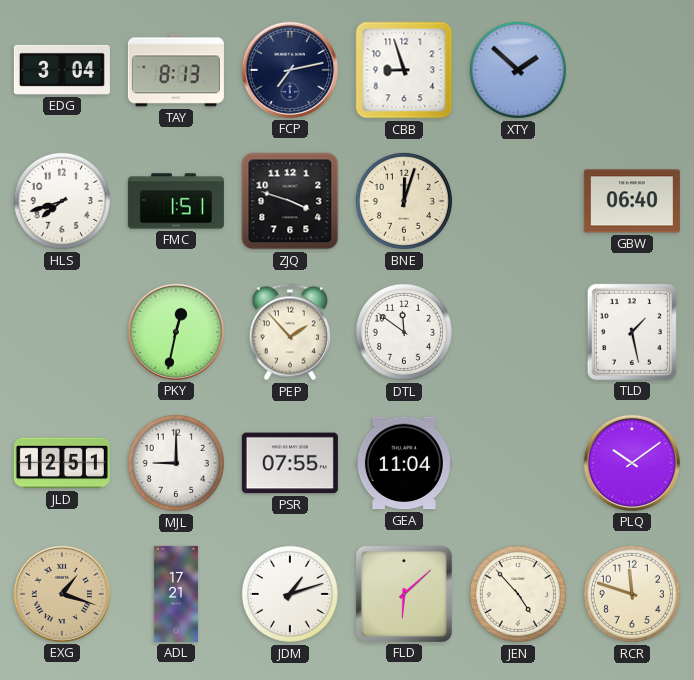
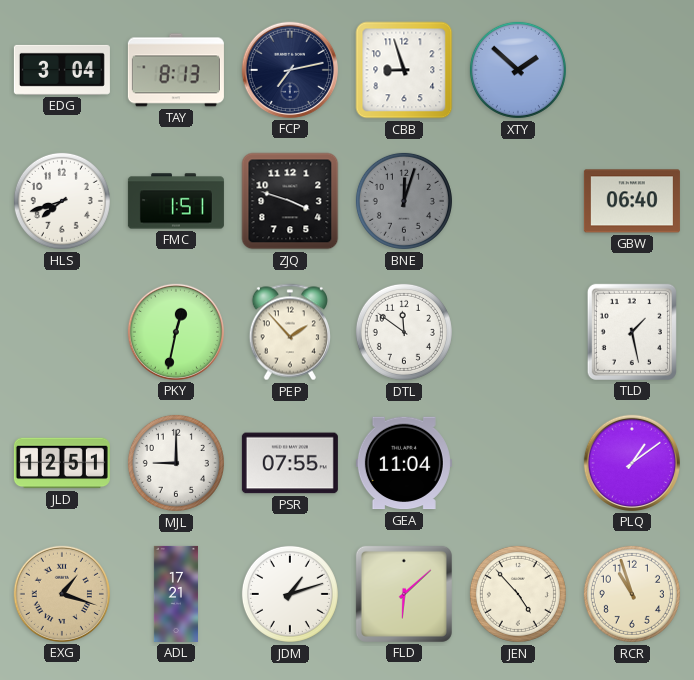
BNE dial: cream -> grey (404, 201)
PLQ: 10:09 -> 1:09 (632, 463)
RCR: 11:48 -> 10:57 (632, 594)
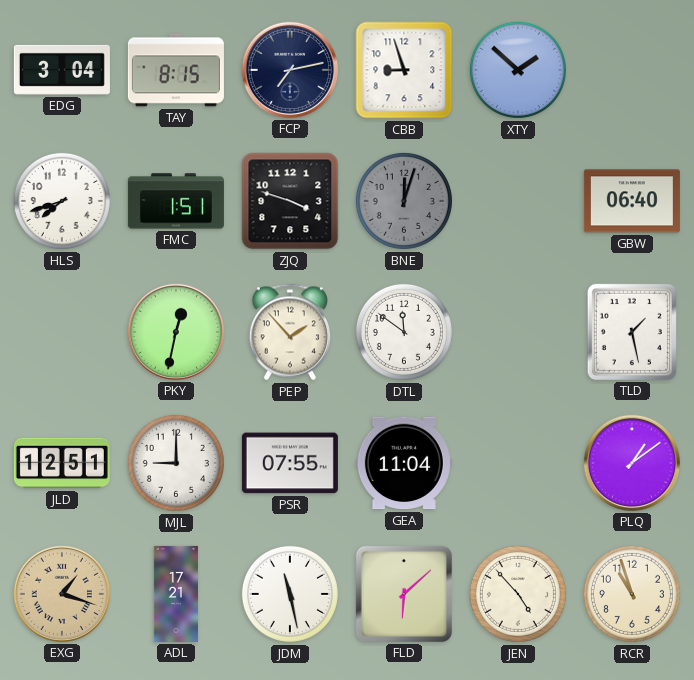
TAY: 8:13 -> 8:15 (176, 70)
JDM: 1:12 -> 11:28 (290, 594)
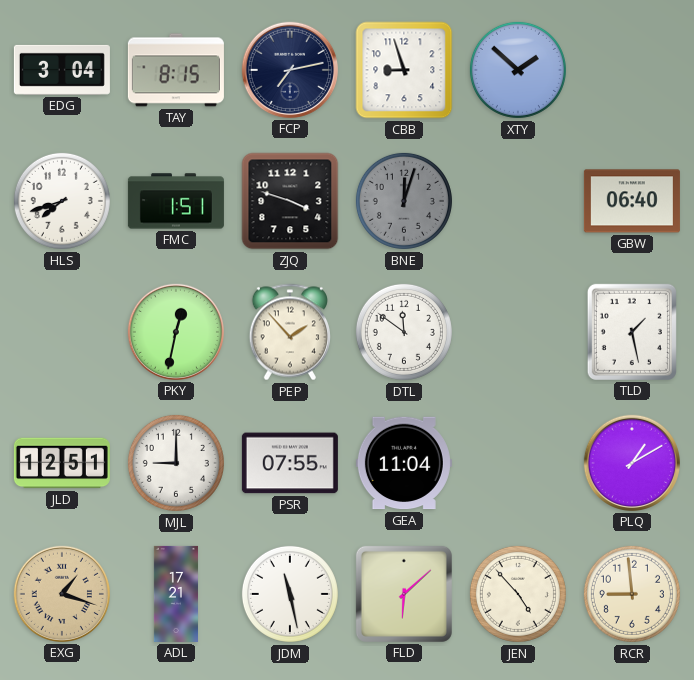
PLQ: 1:09 -> 1:10 (632, 463)
RCR: 10:57 -> 8:59 (632, 594)
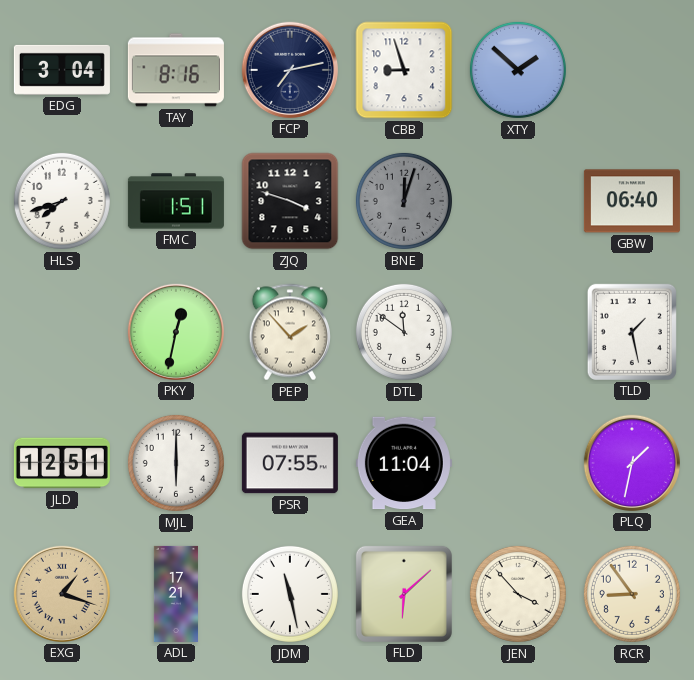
TAY: 8:15 -> 8:16 (176, 70)
MJL: 9:00 -> 6:00 (176, 463)
PLQ: 1:10 -> 1:32 (632, 463)
JEN: 4:53 -> 3:53 (518, 594)
RCR: 8:59 -> 8:54 (632, 594)
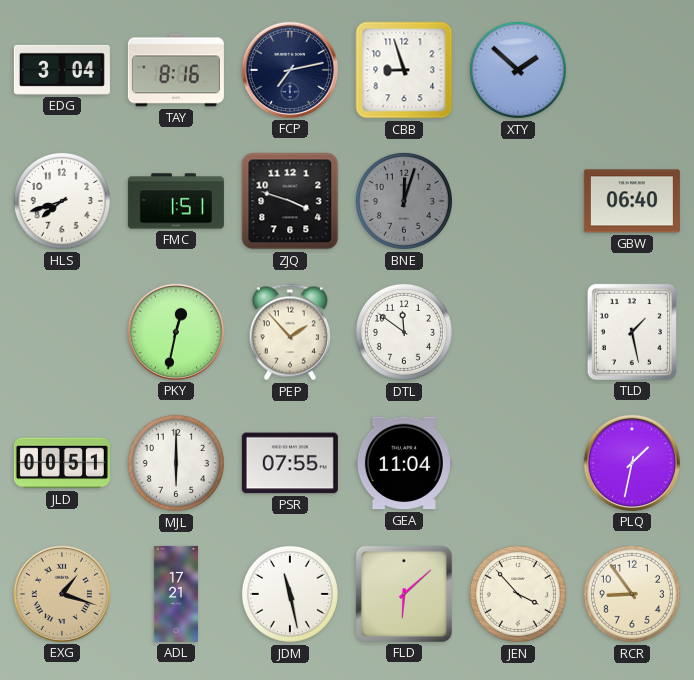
JLD: 12:51 -> 00:51 (62, 463)
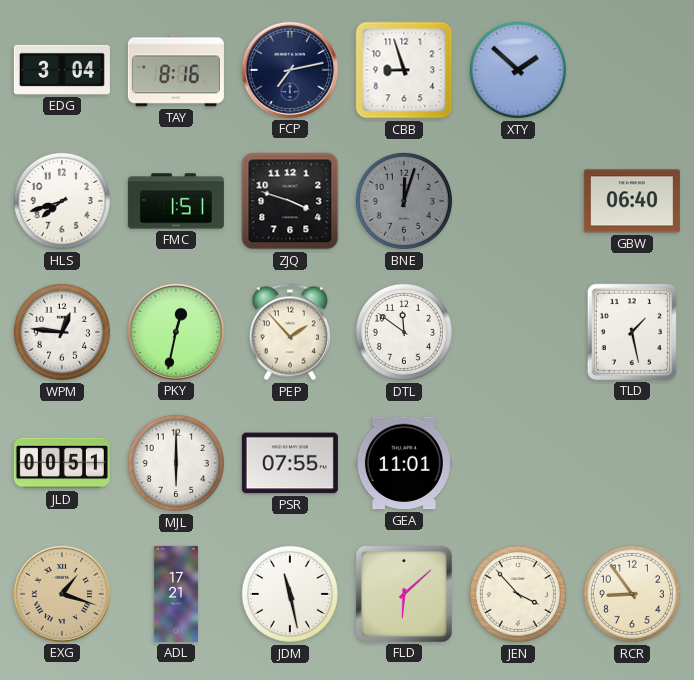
WPM: none -> 12:46 (62, 332)
GEA: 11:04 -> 11:01 (404, 463)
PLQ: 1:32 -> none (632, 463)
